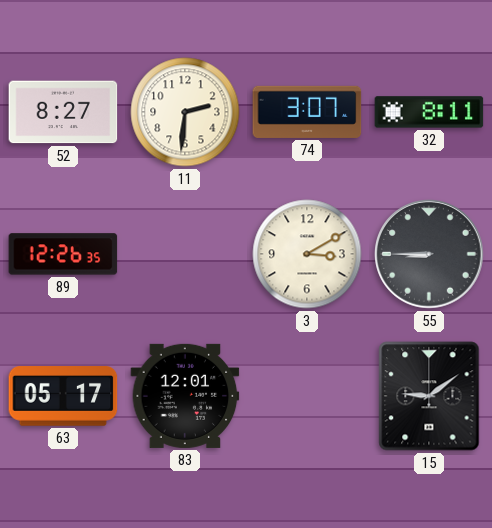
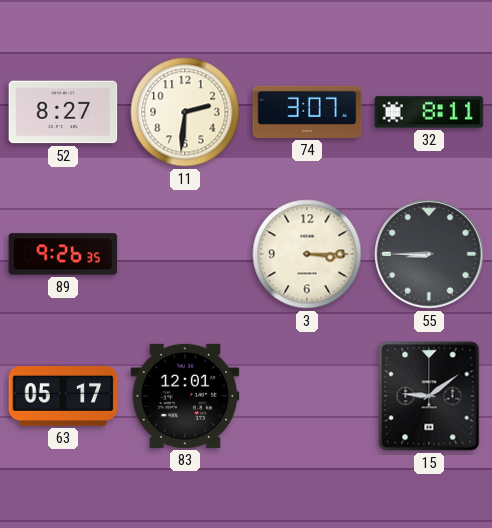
89: 12:26 -> 9:26 (63, 254)
3: 3:10 -> 3:15 (307, 254)
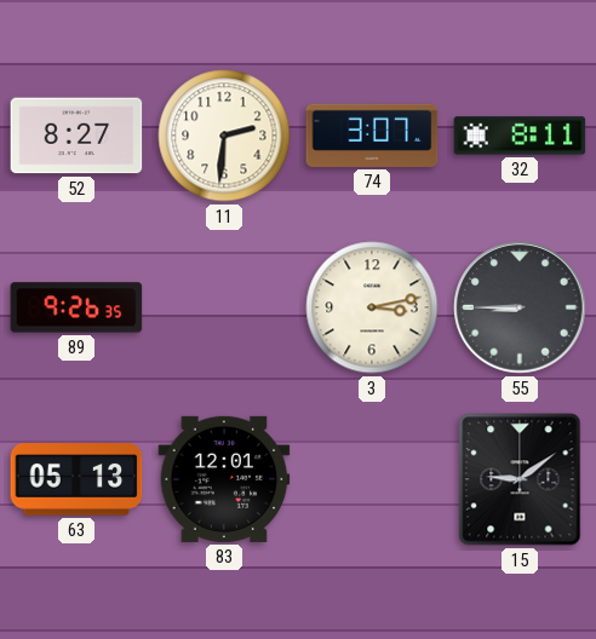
3: 3:15 -> 3:13 (372, 307)
63: 05:17 -> 05:13 (76, 479)
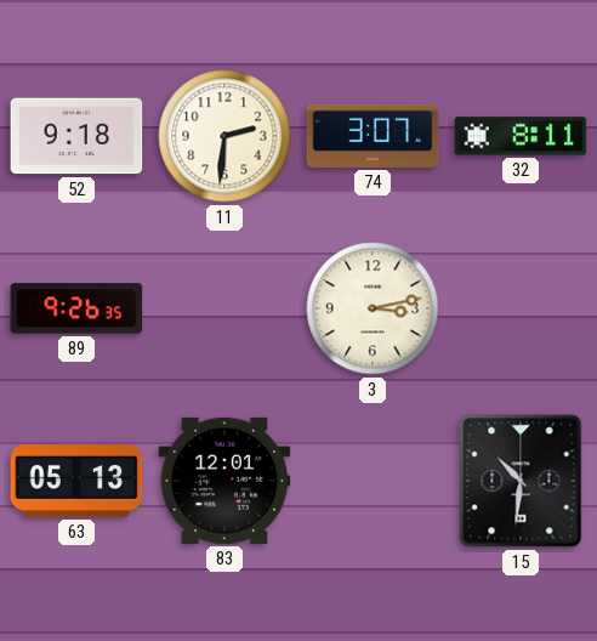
52: 8:27 -> 9:18 (76, 136)
55: 8:45 -> none (520, 307)
15: 9:09 -> 10:31 (521, 481)
